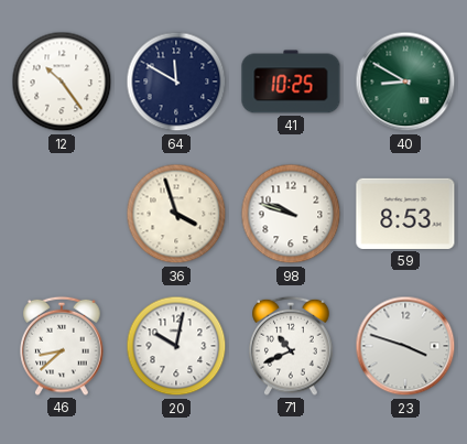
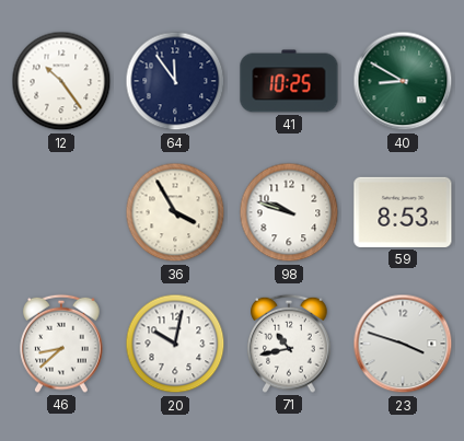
64: 11:50 -> 11:54 (175, 81)
36: 3:57 -> 3:55 (175, 212)
71: 10:41 -> 10:43 (289, 344)
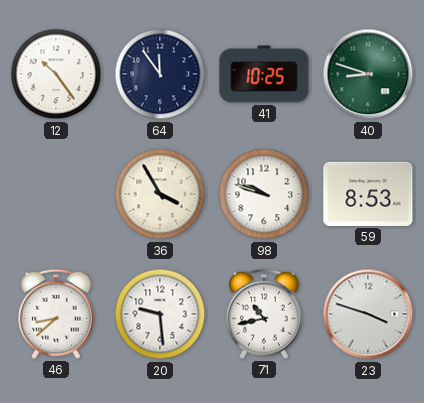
40: 8:50 -> 8:48 (368, 74)
20: 10:02 -> 9:29 (160, 314)
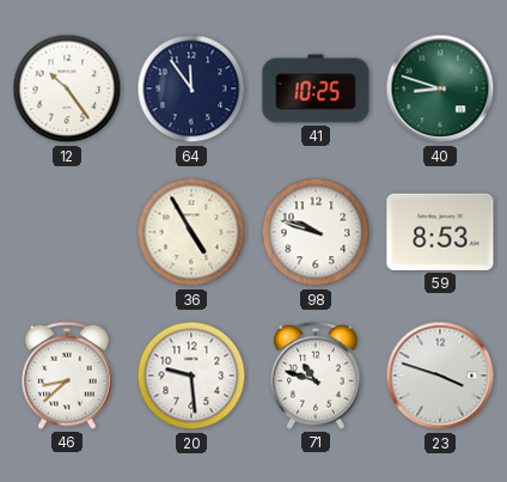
36: 3:55 -> 4:55 (191, 232)
71: 10:43 -> 10:48 (316, 376)
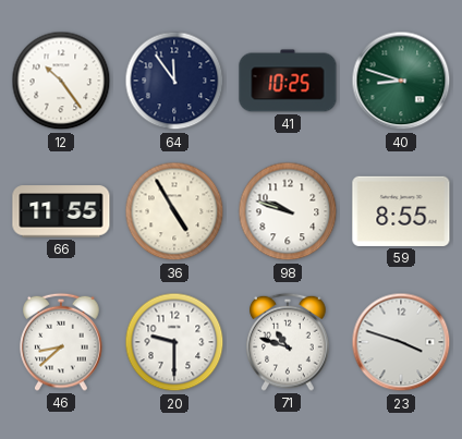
66: none -> 11:55 (61, 211)
59: 8:53 -> 8:55 (401, 211)
20: 9:29 -> 9:30 (174, 342)
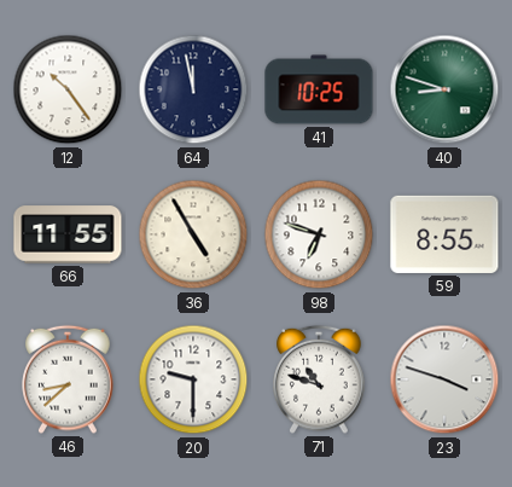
64: 11:54 -> 11:58 (193, 89)
98: 9:48 -> 6:48 (319, 234)
